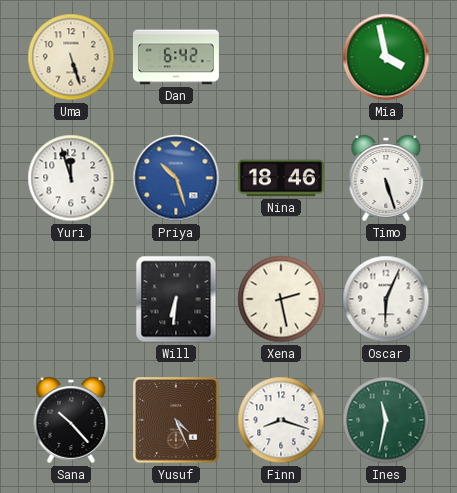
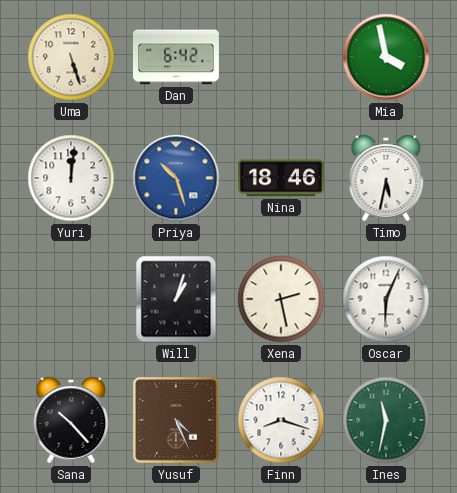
Yuri: 11:57 -> 12:01 (71, 178)
Timo: 5:27 -> 5:32 (386, 178)
Will: 6:31 -> 1:03 (176, 299)
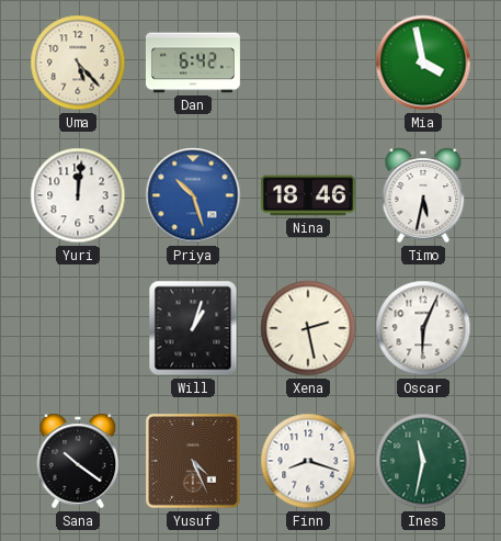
Uma: 5:27 -> 5:23 (78, 63)
Sana: 10:23 -> 10:21 (78, 461)
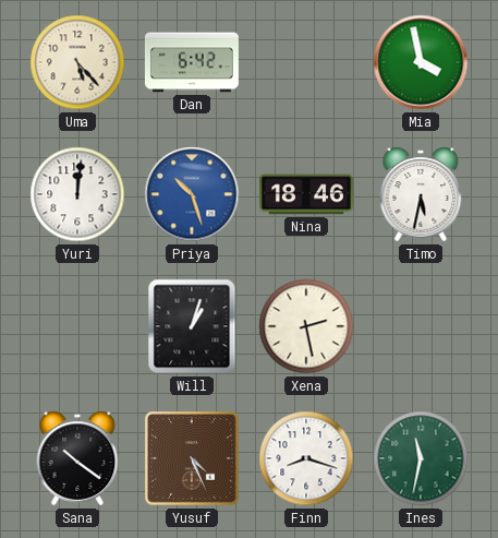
Oscar: 6:04 -> none (423, 328)
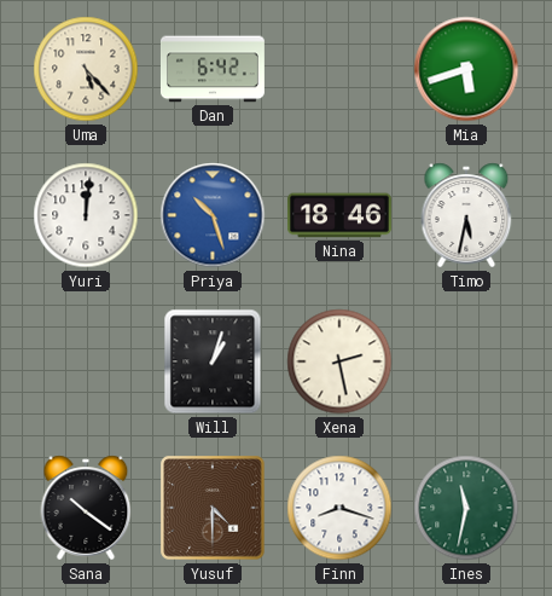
Mia: 3:58 -> 5:42 (466, 69)
Yusuf: 4:26 -> 4:30 (213, 508)
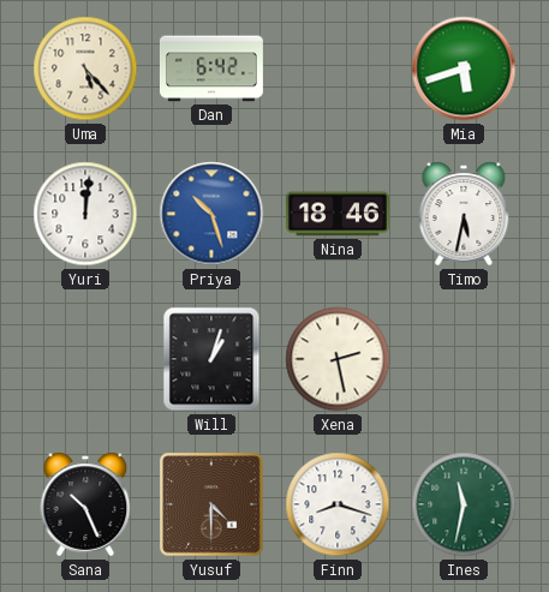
Sana: 10:21 -> 10:26 (85, 504)
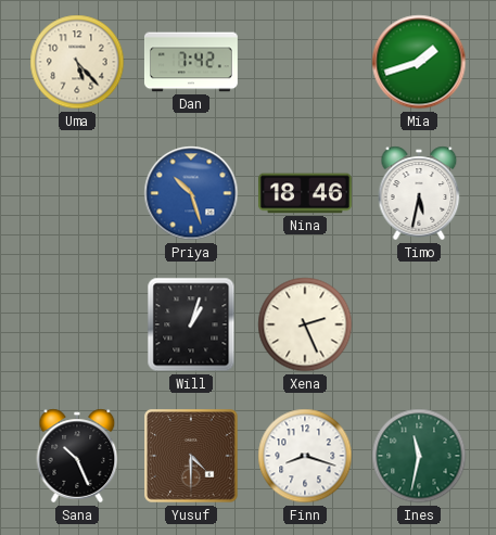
Dan: 6:42 -> 7:42 (191, 62)
Mia: 5:42 -> 1:42 (419, 62)
Yuri: 12:01 -> none (85, 214)
Xena: 2:28 -> 2:26 (305, 324)
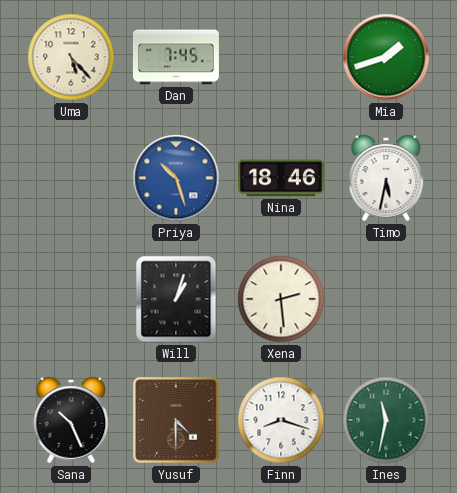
Dan: 7:42 -> 7:45 (176, 57)
Xena: 2:26 -> 2:29 (281, 299)
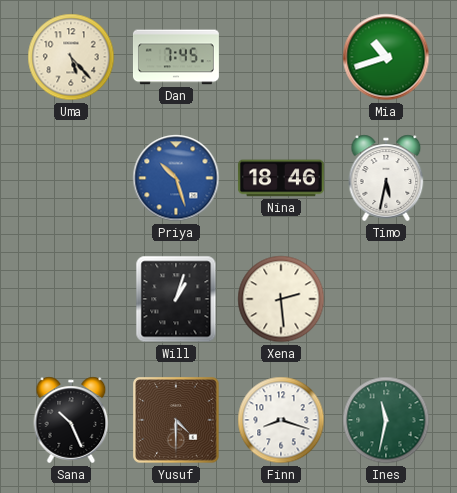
Mia: 1:42 -> 10:42 (386, 57)
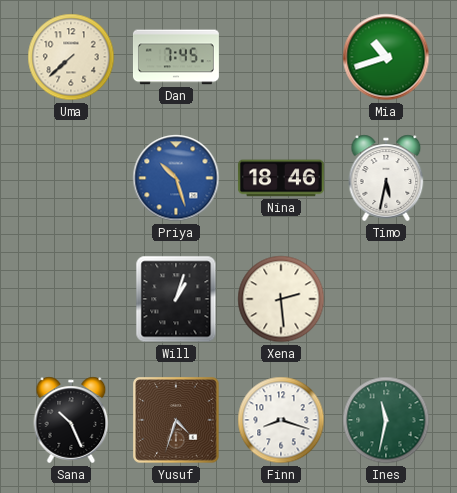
Uma: 5:23 -> 7:38 (71, 57)
Yusuf: 4:30 -> 4:33 (176, 420)
